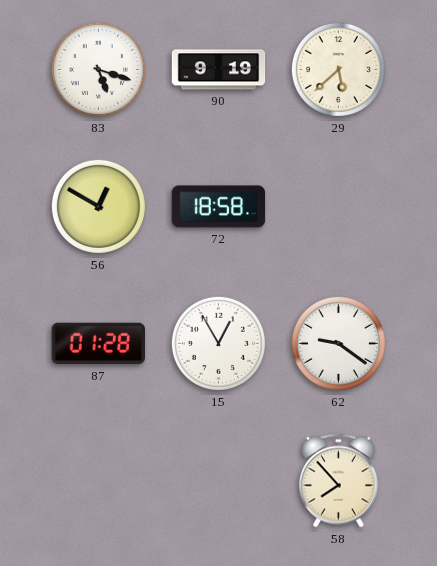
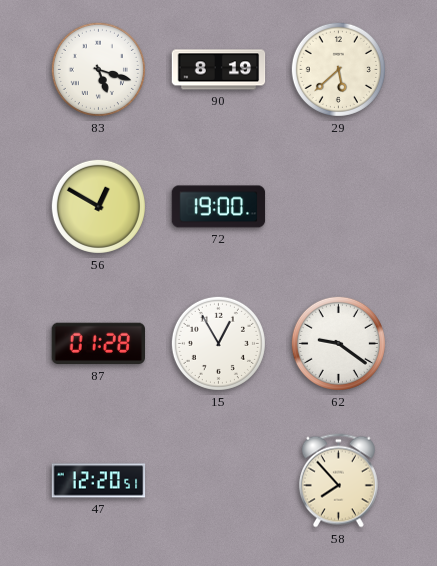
90: 9:19 -> 8:19 (219, 70)
72: 18:58 -> 19:00 (219, 207)
47: none -> 12:20 (99, 481)
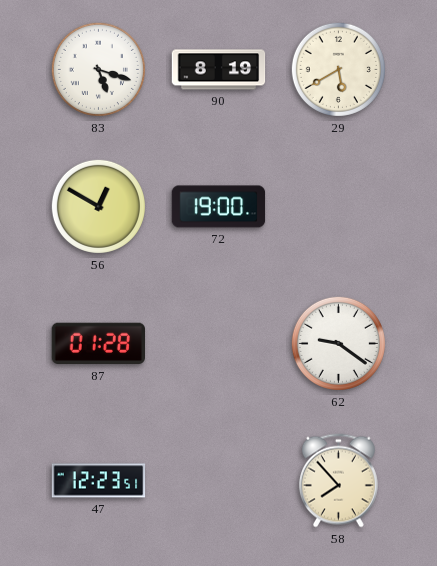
29: 5:38 -> 5:40 (338, 69)
15: 12:55 -> none (218, 343)
47: 12:20 -> 12:23 (99, 481)
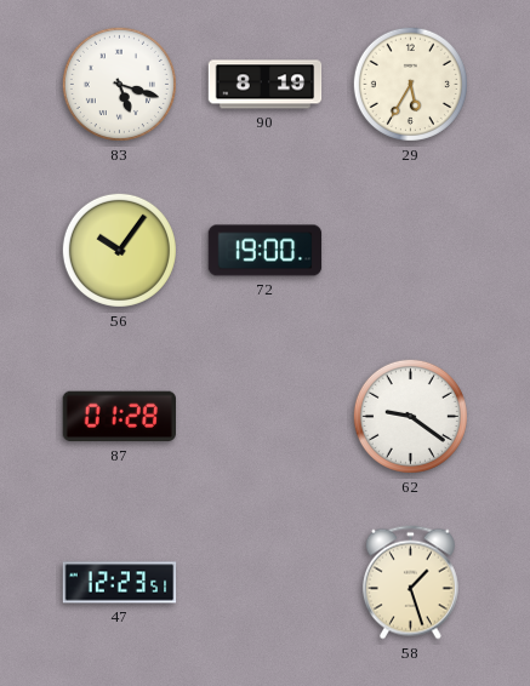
29: 5:40 -> 5:35 (410, 84)
56: 12:50 -> 10:06 (119, 250)
58: 7:53 -> 1:27 (410, 583)
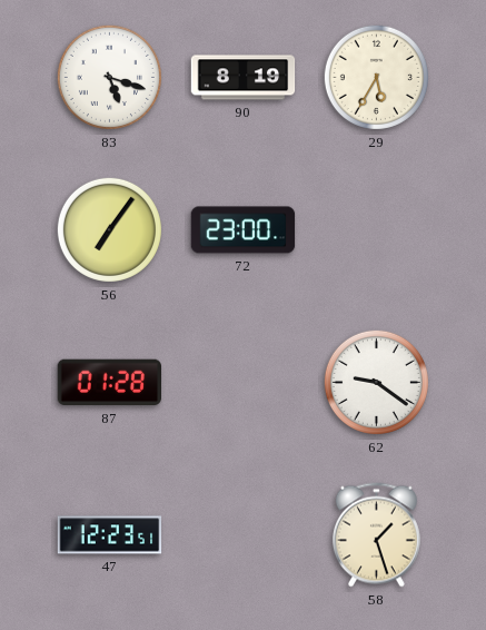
56: 10:06 -> 7:06 (109, 229)
72: 19:00 -> 23:00 (244, 230)
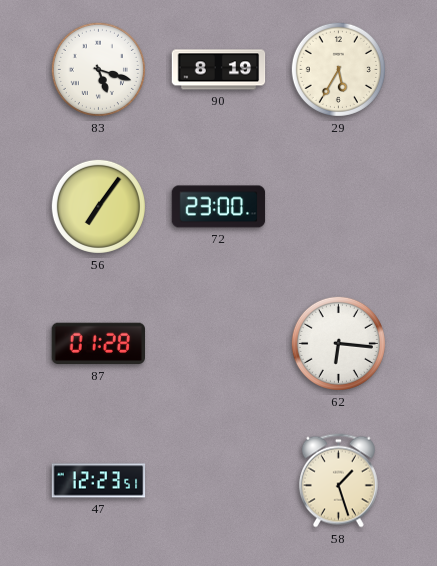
62: 9:21 -> 6:16 (338, 343)
